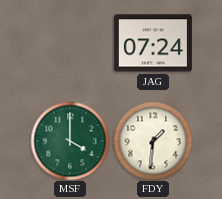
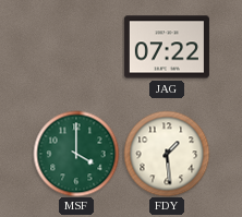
JAG: 07:24 -> 07:22 (167, 47)
FDY: 1:31 -> 1:29 (167, 154)
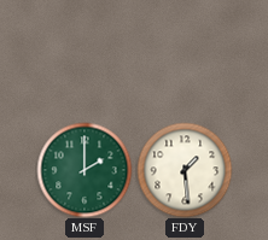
JAG: 07:22 -> none (167, 47)
MSF: 4:00 -> 2:00 (85, 170)
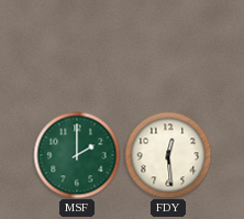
FDY: 1:29 -> 12:29 (168, 155)
